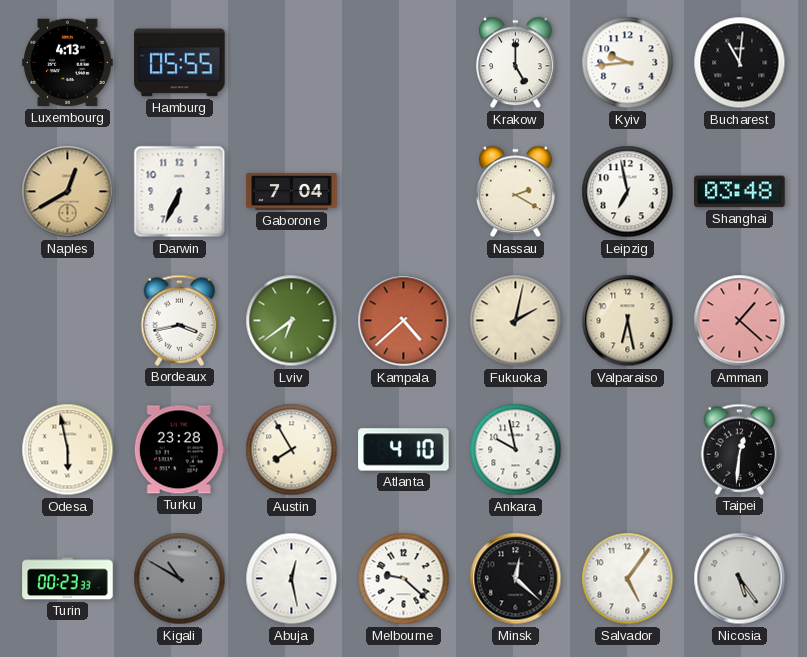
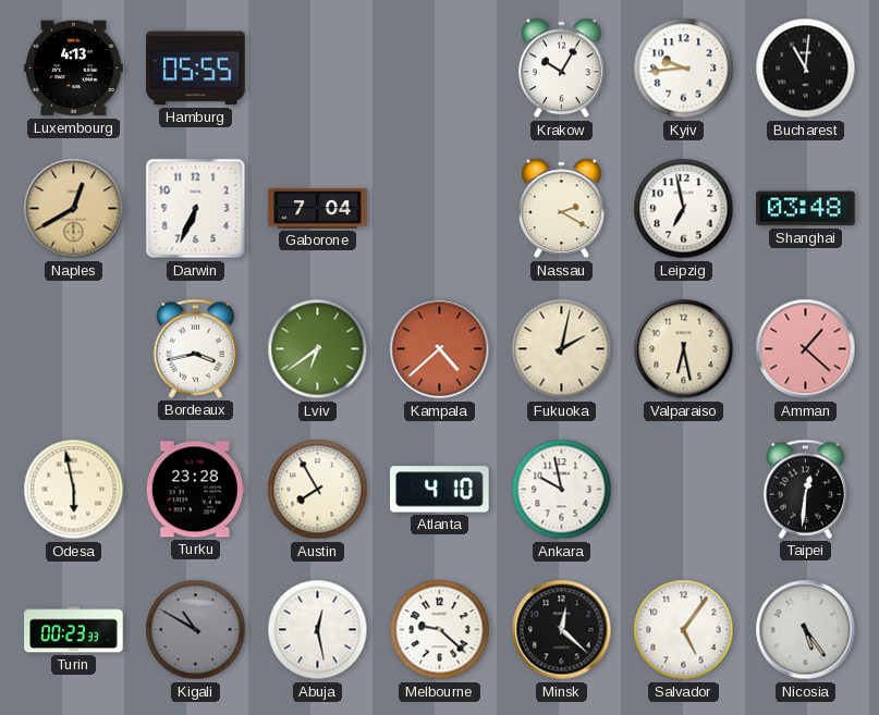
Krakow: 5:00 -> 10:05 (562, 69)
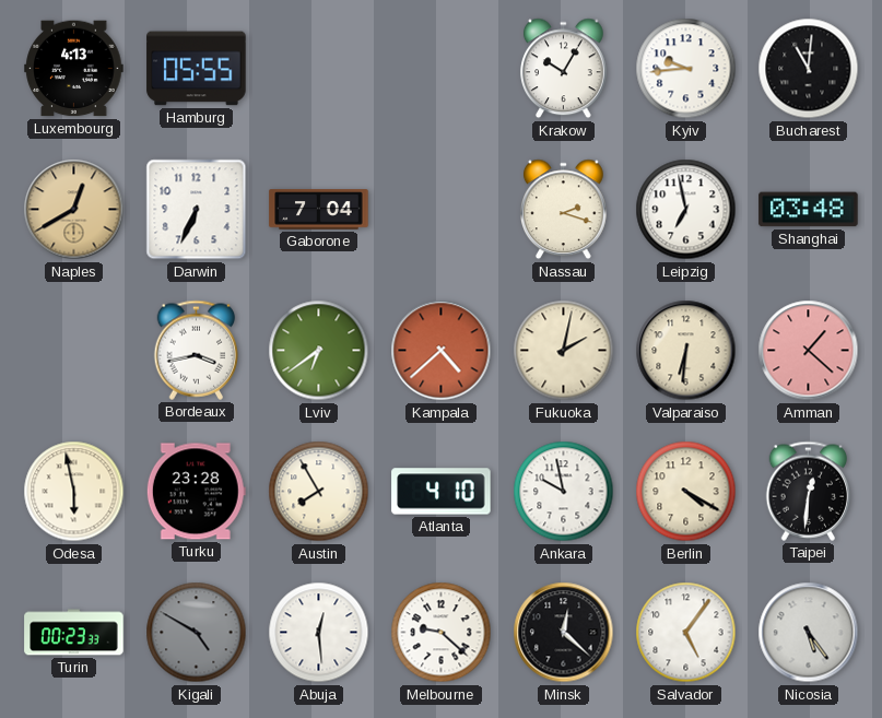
Nassau: 2:20 -> 2:18 (564, 210)
Valparaiso: 6:28 -> 6:31 (686, 351)
Berlin: none -> 4:20 (686, 492)
Kigali: 10:50 -> 4:50 (197, 633)
Abuja: 12:28 -> 12:29 (319, 633)
